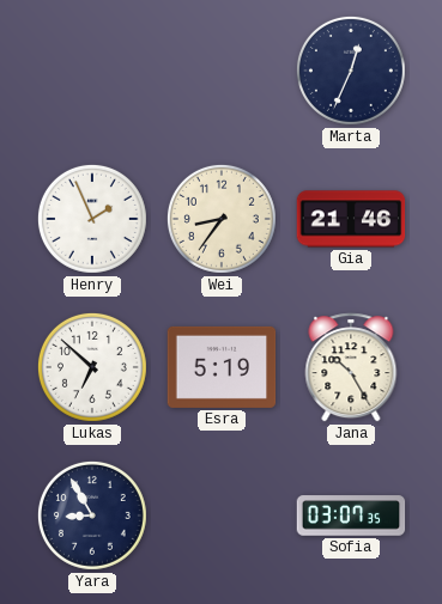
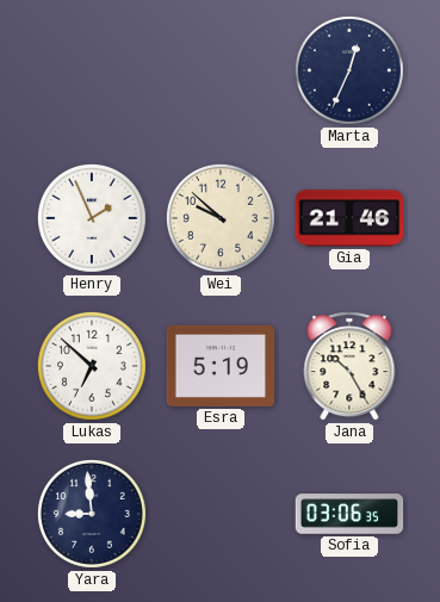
Wei: 8:36 -> 9:52 (221, 218)
Yara: 8:55 -> 8:59 (92, 514)
Sofia: 03:07 -> 03:06 (349, 514)
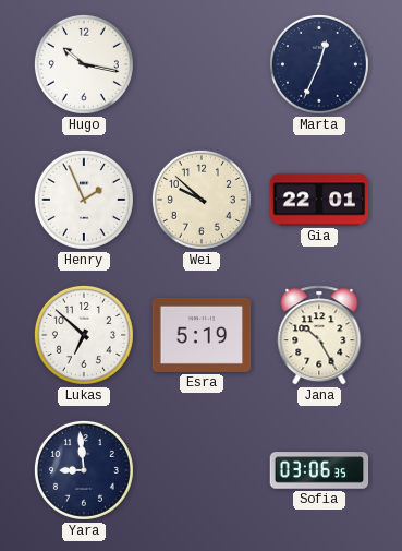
Hugo: none -> 10:17 (84, 64)
Gia: 21:46 -> 22:01 (319, 200)
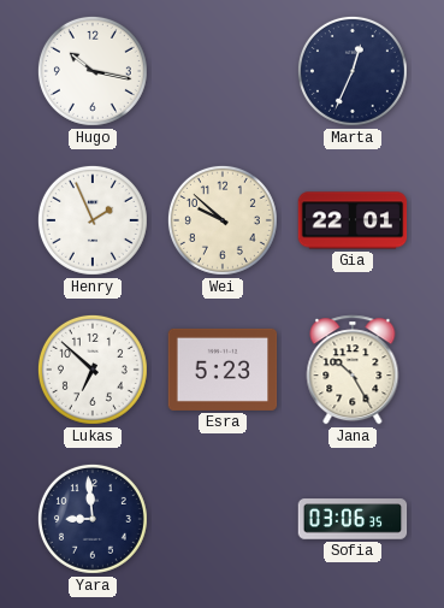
Esra: 5:19 -> 5:23 (223, 370)
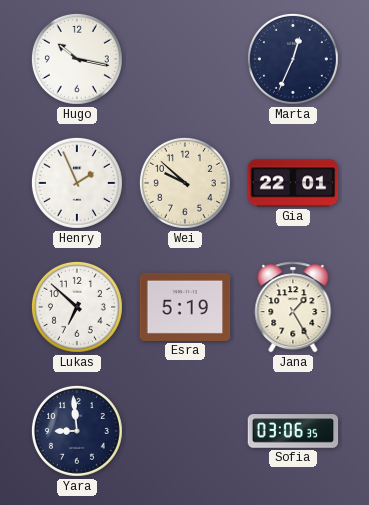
Esra: 5:23 -> 5:19 (185, 307)
Jana: 10:25 -> 1:25 (293, 307)
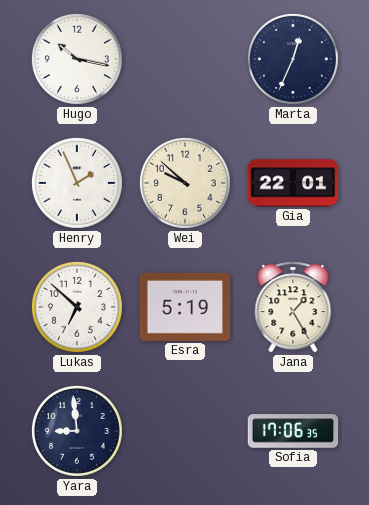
Sofia: 03:06 -> 17:06 (293, 431)
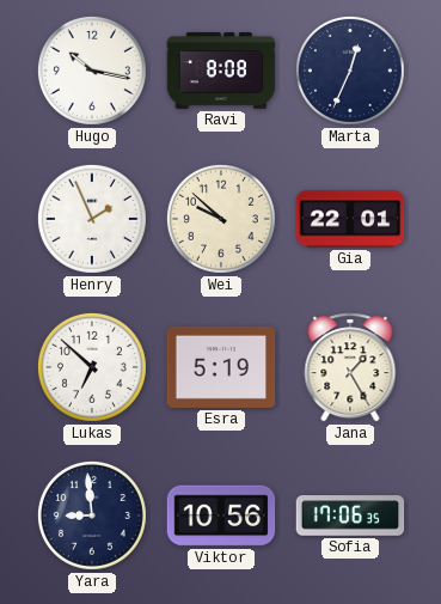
Ravi: none -> 8:08 (221, 71)
Viktor: none -> 10:56 (221, 515)
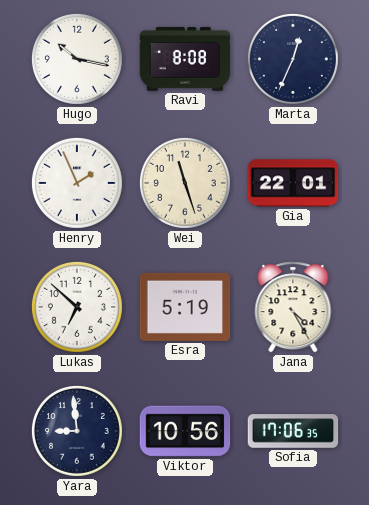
Wei: 9:52 -> 11:27 (185, 183)
Jana: 1:25 -> 4:25 (293, 307)
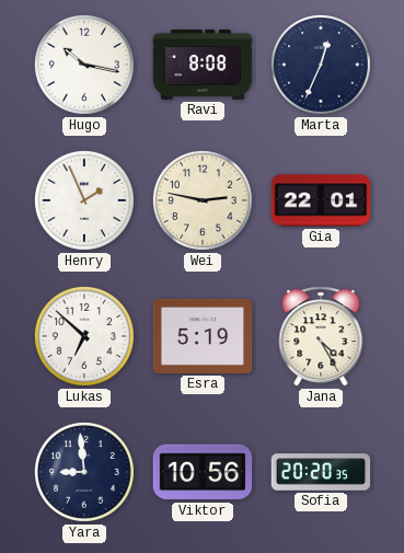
Wei: 11:27 -> 2:47 (203, 200)
Sofia: 17:06 -> 20:20 (321, 472)
